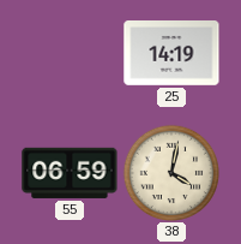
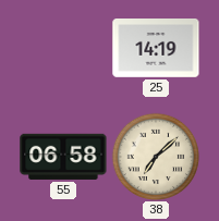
55: 06:59 -> 06:58 (63, 157)
38: 4:02 -> 7:08 (155, 156)
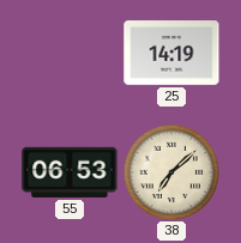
55: 06:58 -> 06:53 (70, 172)
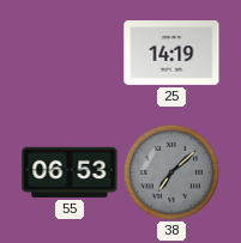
38 dial: cream -> grey (170, 171)
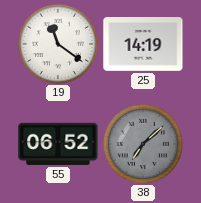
19: none -> 11:21 (57, 43)
55: 06:53 -> 06:52 (58, 144)
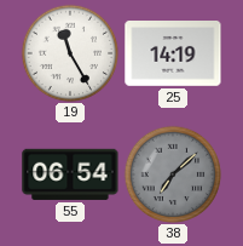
19: 11:21 -> 11:25 (69, 52)
55: 06:52 -> 06:54 (70, 175)
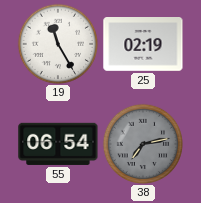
25: 14:19 -> 02:19 (143, 45)
38: 7:08 -> 7:13 (142, 143)
